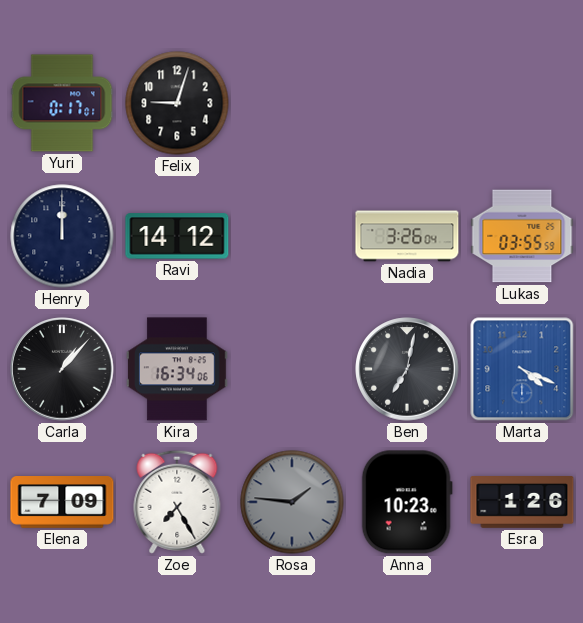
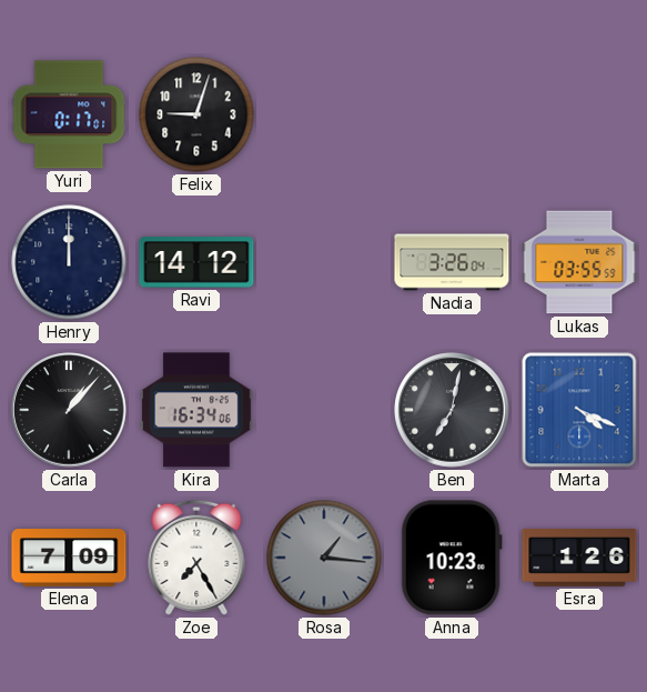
Rosa: 1:46 -> 1:16 (324, 558)
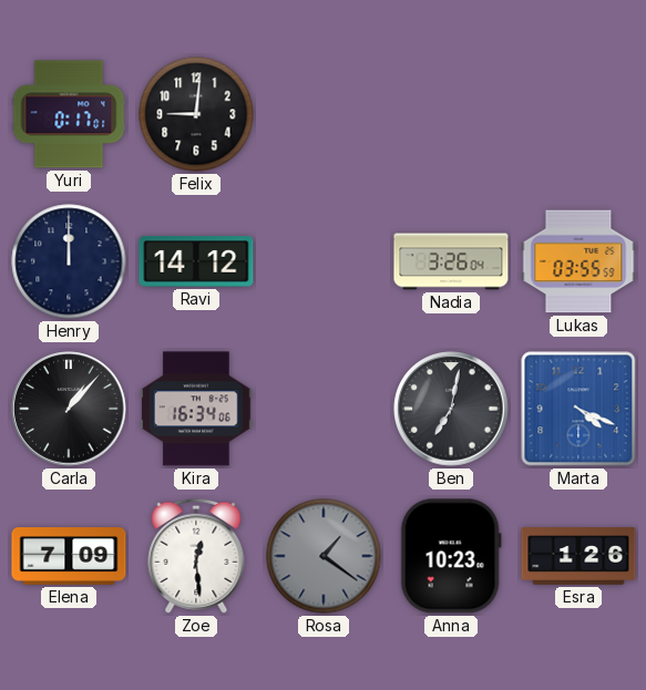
Felix: 9:03 -> 9:01 (196, 114)
Zoe: 7:25 -> 12:29 (196, 556)
Rosa: 1:16 -> 1:21 (324, 556)
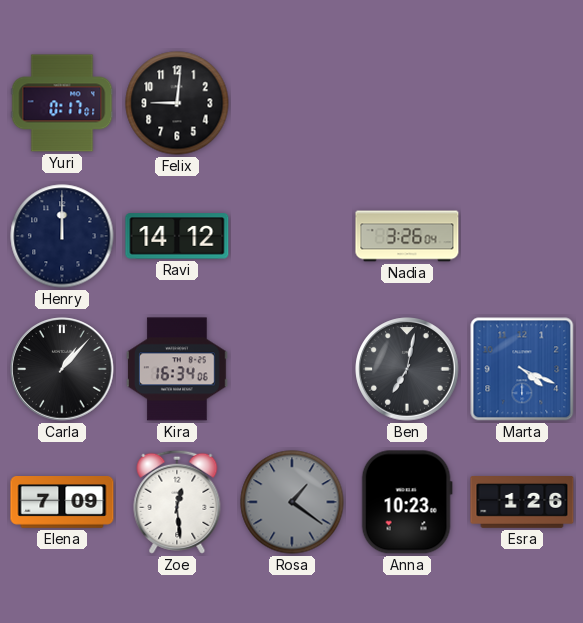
Lukas: 03:55 -> none (578, 261)
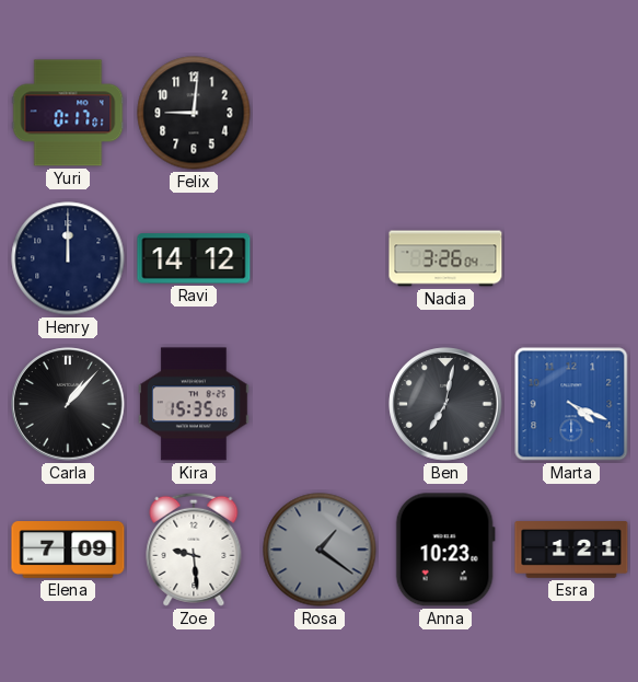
Kira: 16:34 -> 15:35 (195, 404)
Zoe: 12:29 -> 9:29 (194, 550)
Esra: 1:26 -> 1:21 (571, 551)
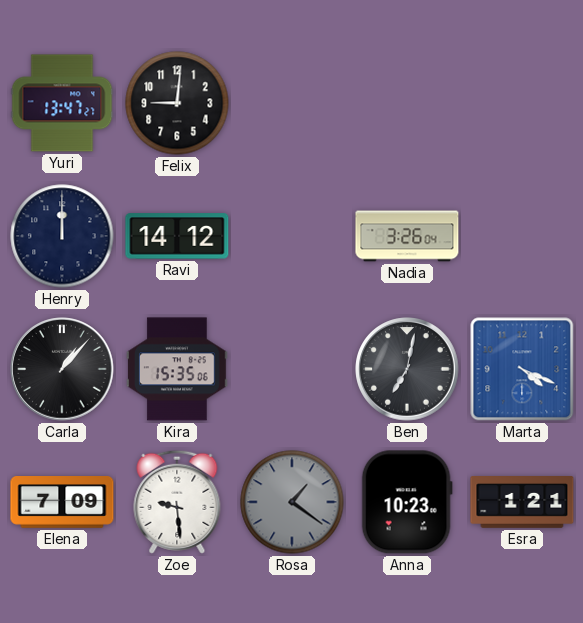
Yuri: 0:17 -> 13:47 (62, 103)
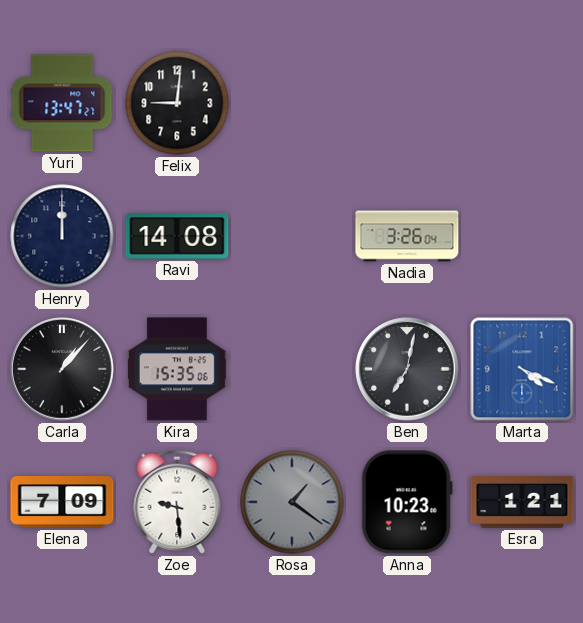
Ravi: 14:12 -> 14:08 (177, 236)
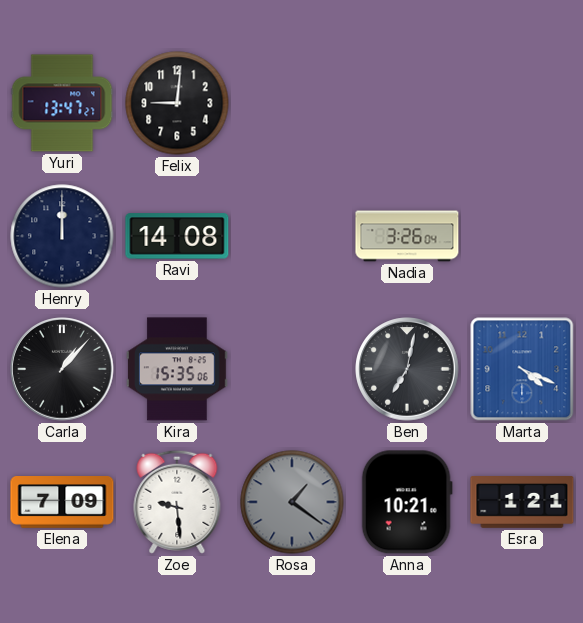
Anna: 10:23 -> 10:21 (407, 502)
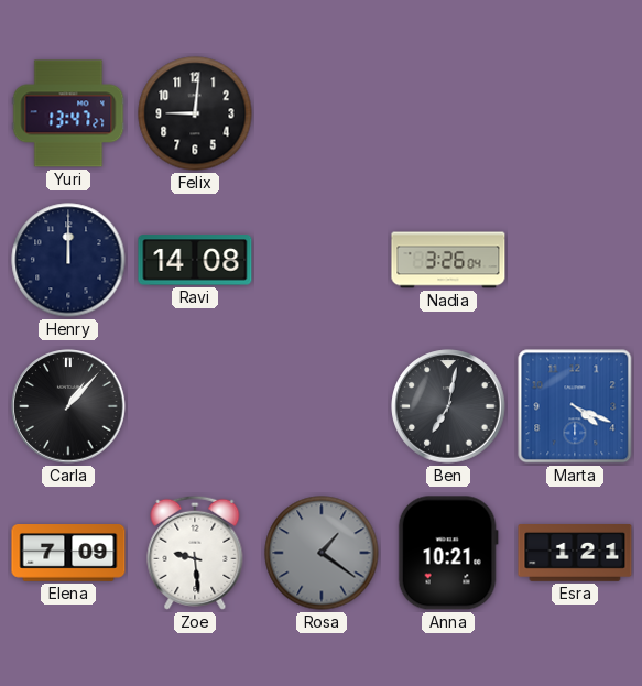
Kira: 15:35 -> none (178, 369)
